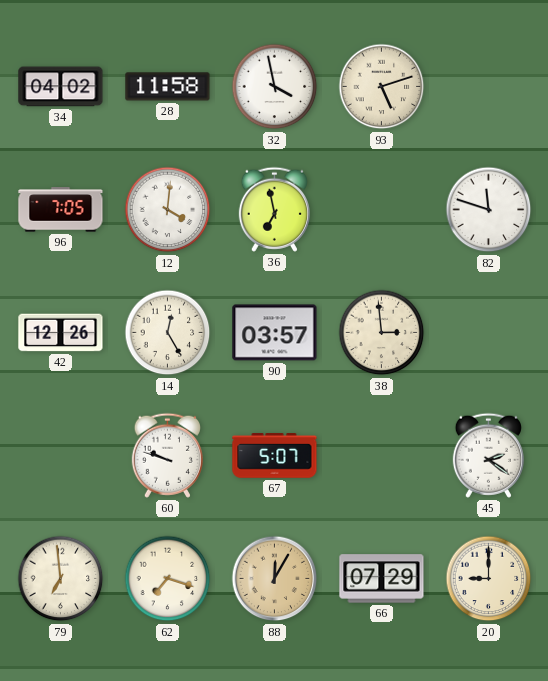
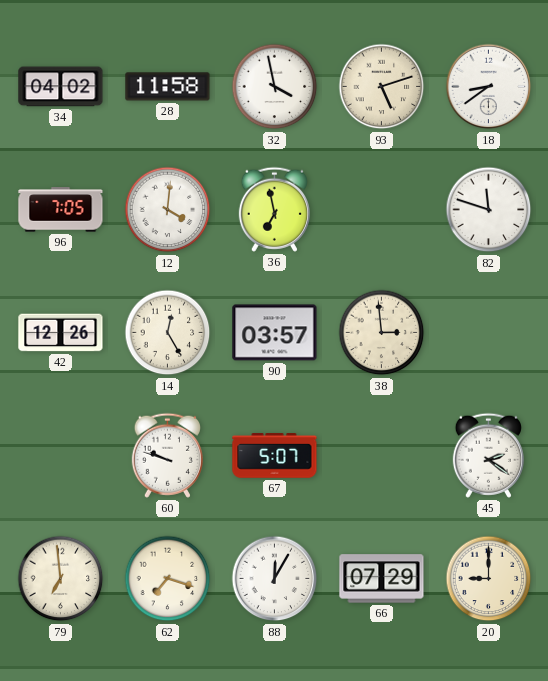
18: none -> 8:39 (489, 87)
88 dial: champagne -> white (275, 579)
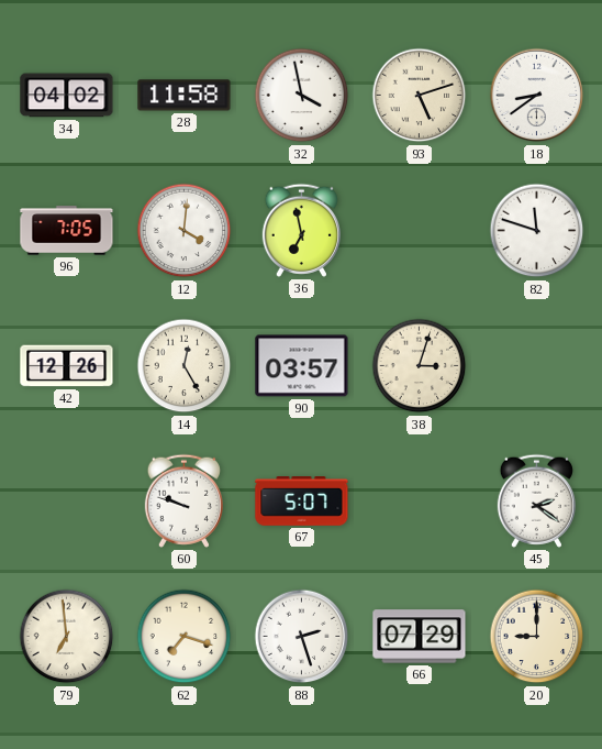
38: 2:59 -> 3:03 (420, 366)
88: 12:05 -> 2:27 (302, 637)
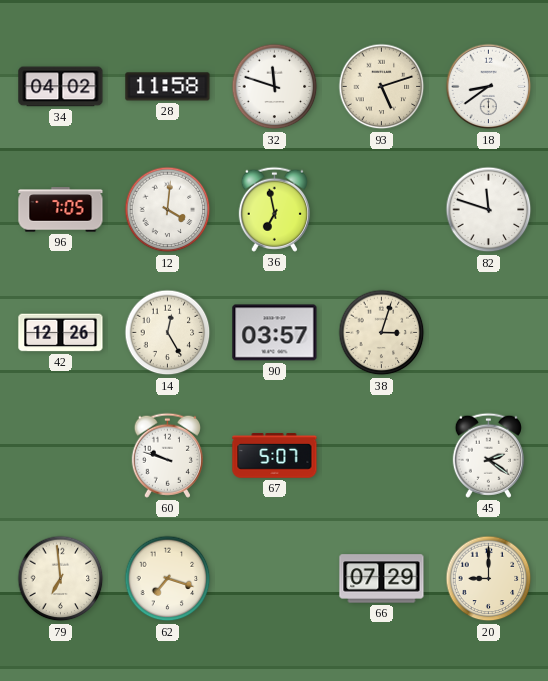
32: 3:58 -> 11:48 (275, 87)
88: 2:27 -> none (302, 637)
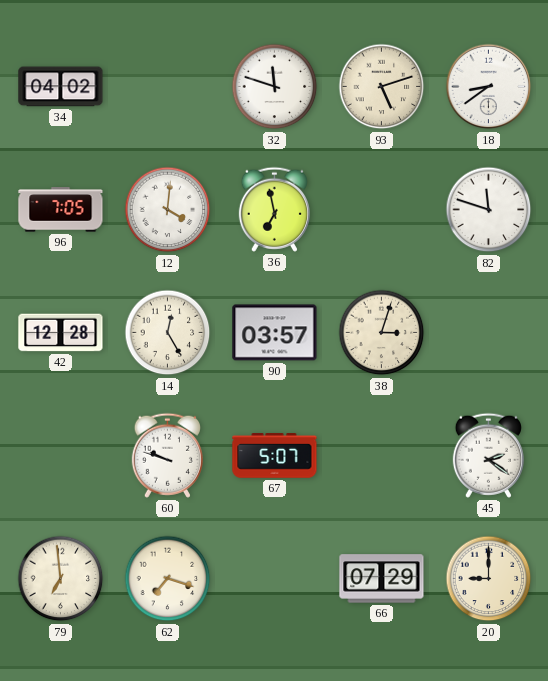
28: 11:58 -> none (168, 87)
42: 12:26 -> 12:28 (61, 333)
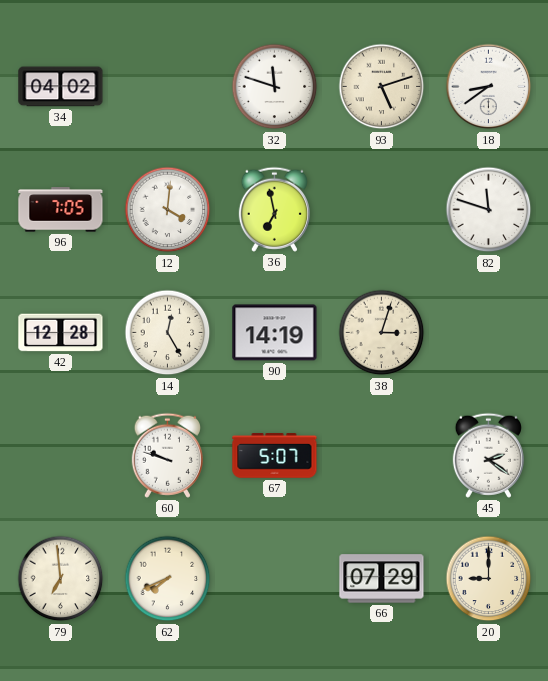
90: 03:57 -> 14:19 (275, 333)
62: 7:18 -> 7:41 (168, 579)
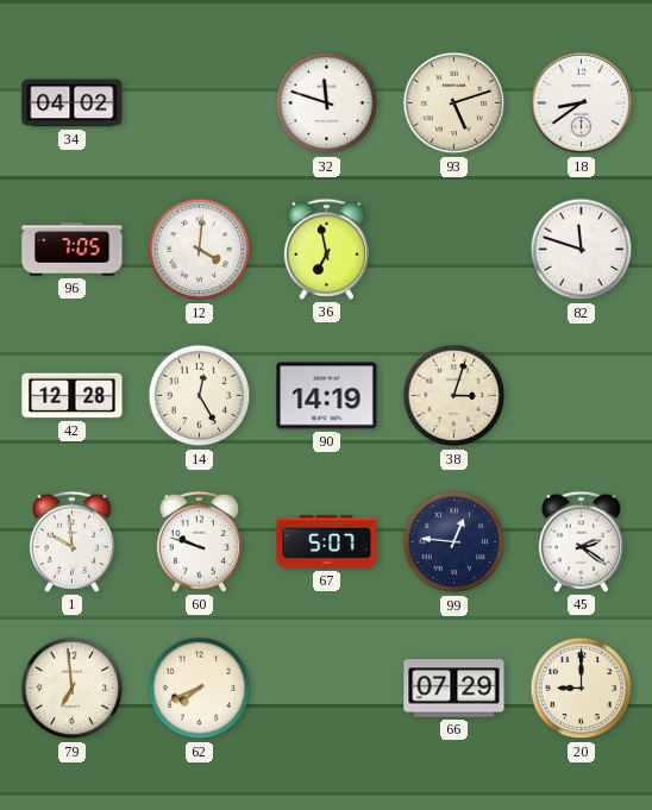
1: none -> 9:59 (71, 541)
99: none -> 12:46 (454, 542)
